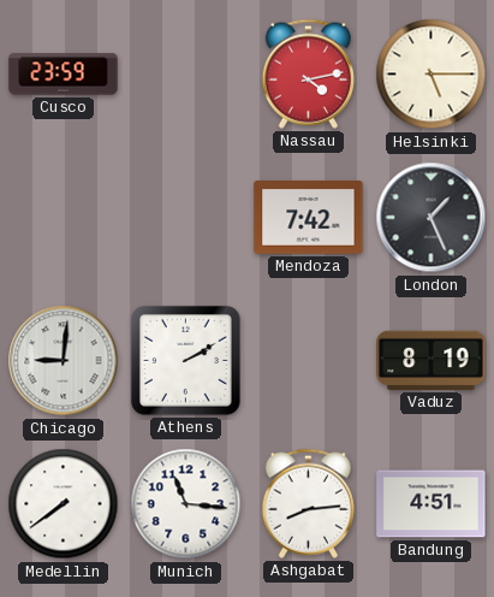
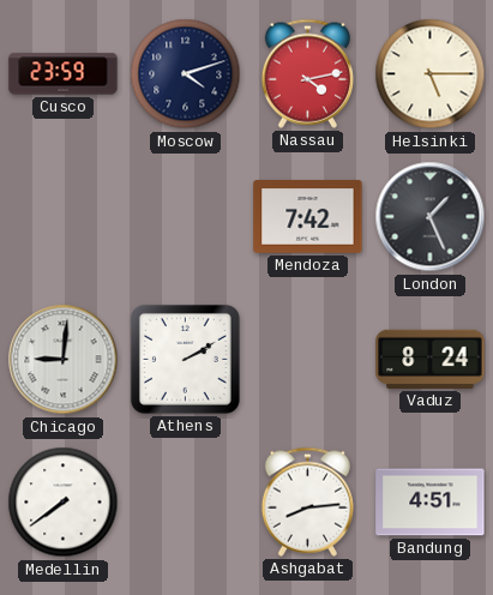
Moscow: none -> 4:12 (186, 74)
Vaduz: 8:19 -> 8:24 (431, 359)
Munich: 11:16 -> none (186, 504)
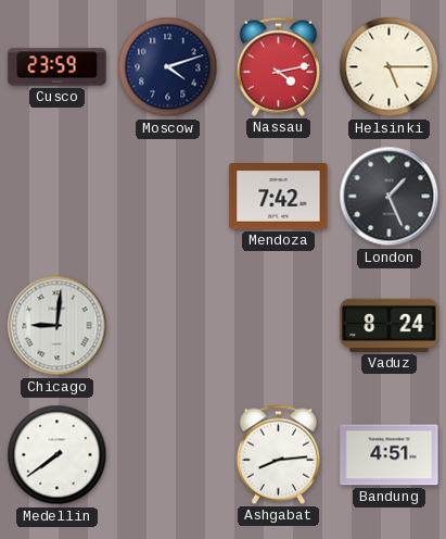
Athens: 2:10 -> none (185, 359)
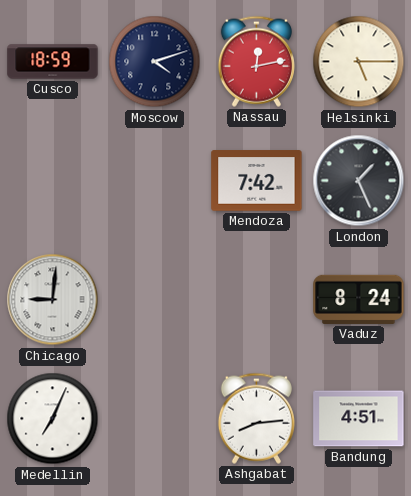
Cusco: 23:59 -> 18:59 (53, 62)
Nassau: 4:13 -> 12:13 (256, 61)
Medellin: 7:39 -> 7:04 (53, 419)
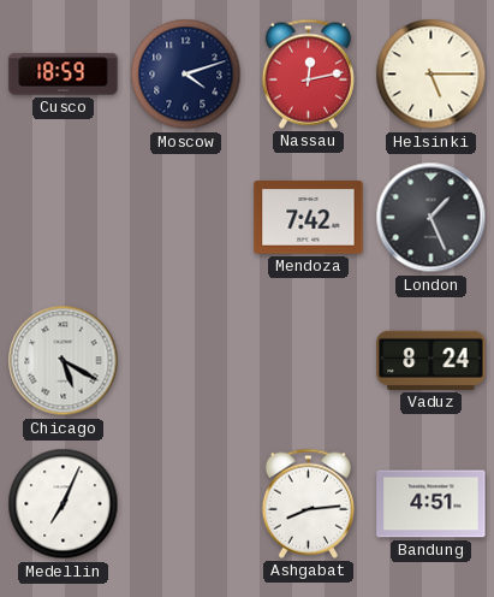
Chicago: 9:01 -> 5:20 (64, 361)
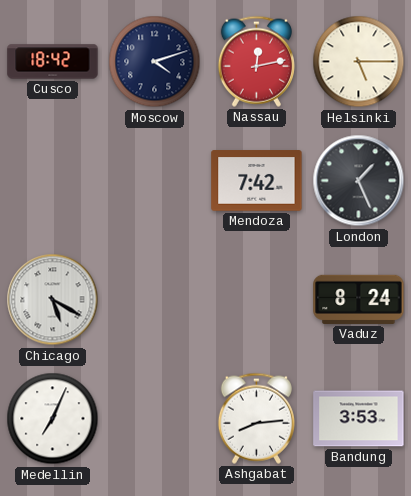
Cusco: 18:59 -> 18:42 (53, 62)
Bandung: 4:51 -> 3:53 (359, 419)
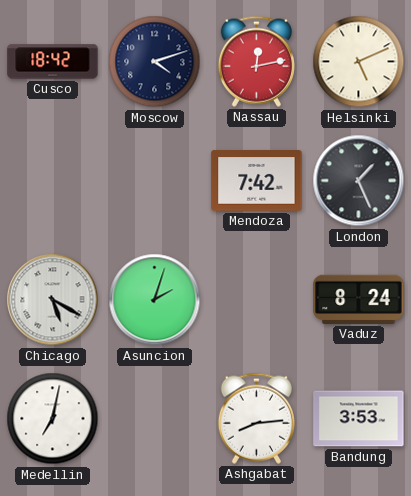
Helsinki: 5:15 -> 5:11 (359, 62)
Asuncion: none -> 2:03 (155, 300)
Medellin: 7:04 -> 7:02 (53, 419)
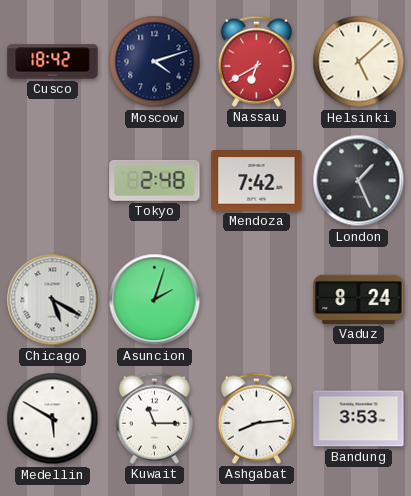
Nassau: 12:13 -> 6:40 (256, 61)
Helsinki: 5:11 -> 5:08 (359, 62)
Tokyo: none -> 2:48 (155, 180)
Medellin: 7:02 -> 5:50 (53, 419)
Kuwait: none -> 11:15 (154, 418)
